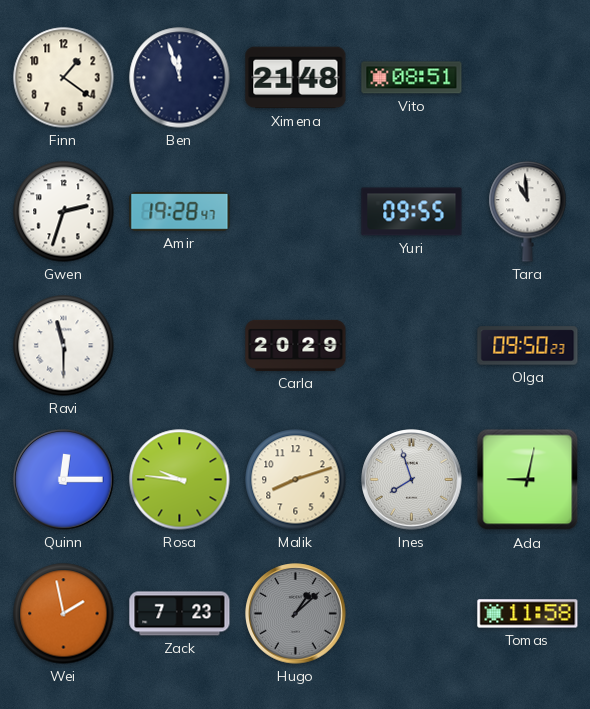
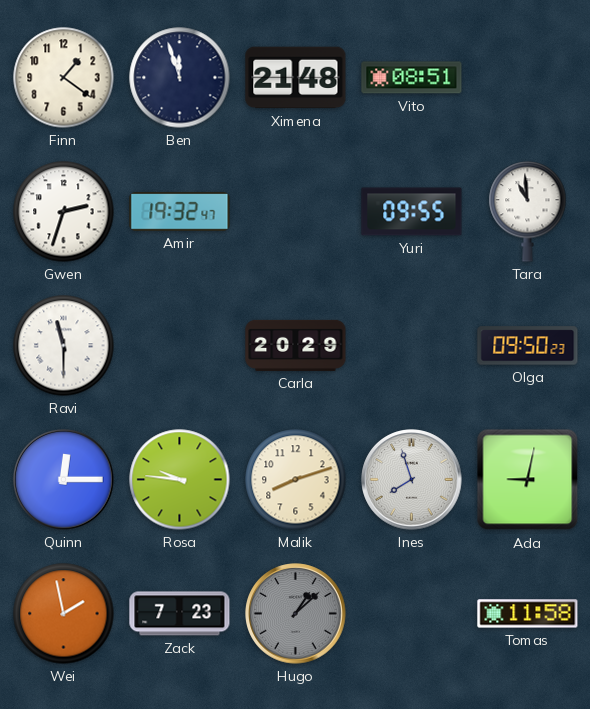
Amir: 19:28 -> 19:32 (180, 212)
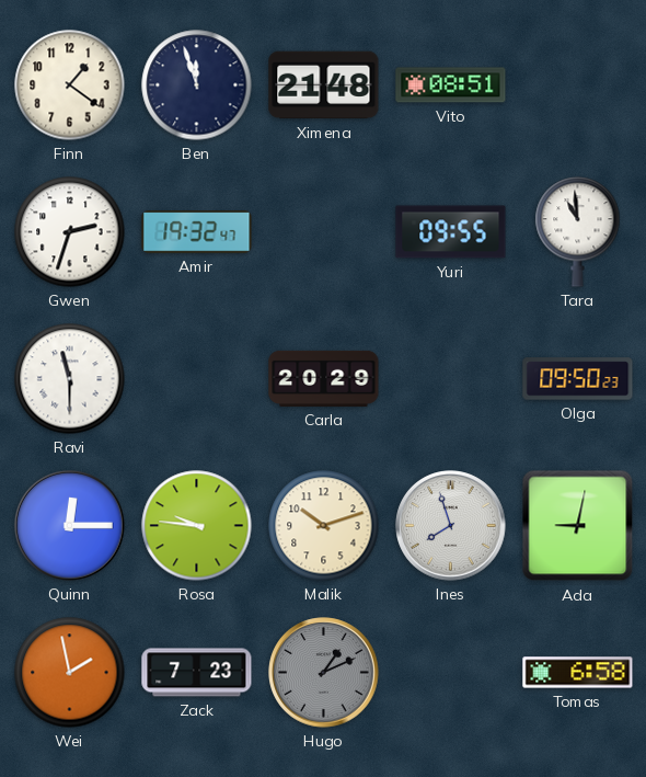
Malik: 8:12 -> 10:12 (324, 526)
Hugo: 1:08 -> 1:11 (324, 673)
Tomas: 11:58 -> 6:58 (578, 673)
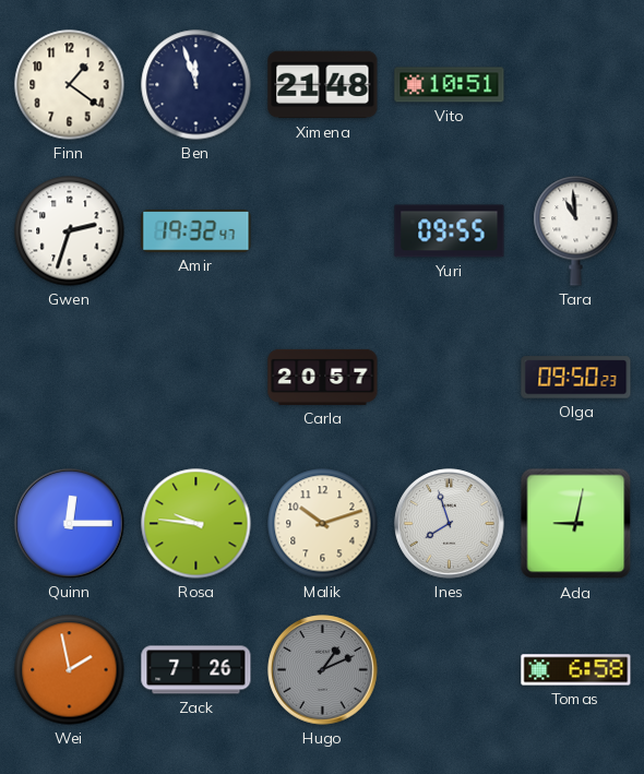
Vito: 08:51 -> 10:51 (450, 85)
Ravi: 11:30 -> none (70, 379)
Carla: 20:29 -> 20:57 (323, 377)
Zack: 7:23 -> 7:26 (196, 670)
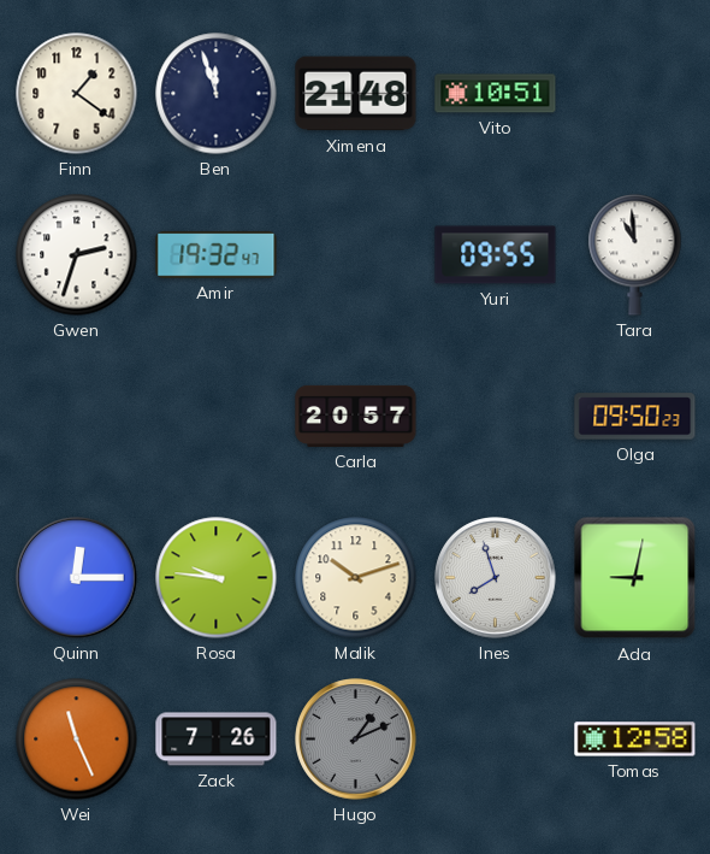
Wei: 1:58 -> 11:26 (77, 740)
Tomas: 6:58 -> 12:58 (635, 740)
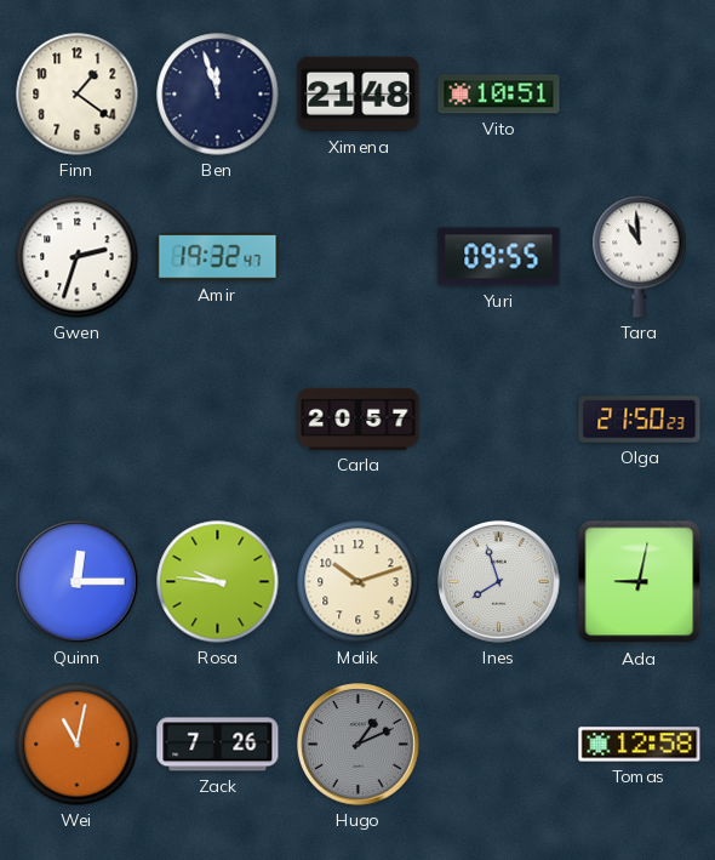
Olga: 09:50 -> 21:50 (640, 420)
Wei: 11:26 -> 11:02 (78, 745)
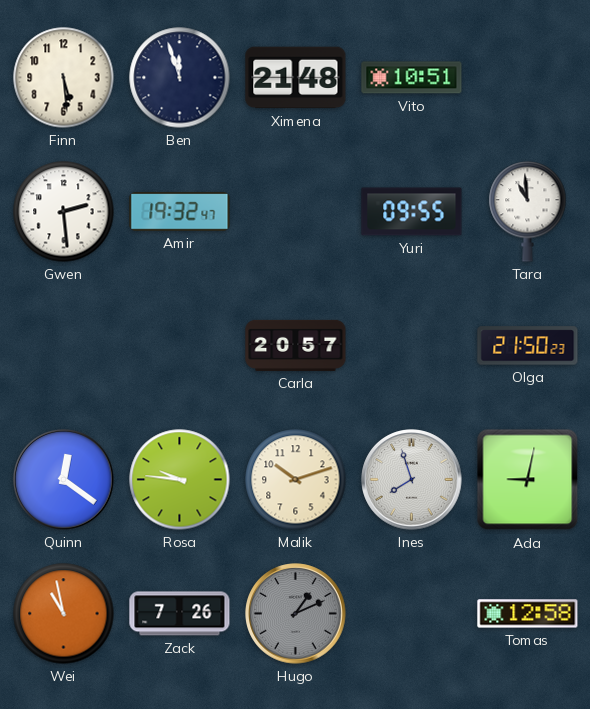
Finn: 1:21 -> 5:29 (64, 78)
Gwen: 2:33 -> 2:29 (64, 212)
Quinn: 12:15 -> 12:21 (64, 480)
Wei: 11:02 -> 10:58 (64, 614)
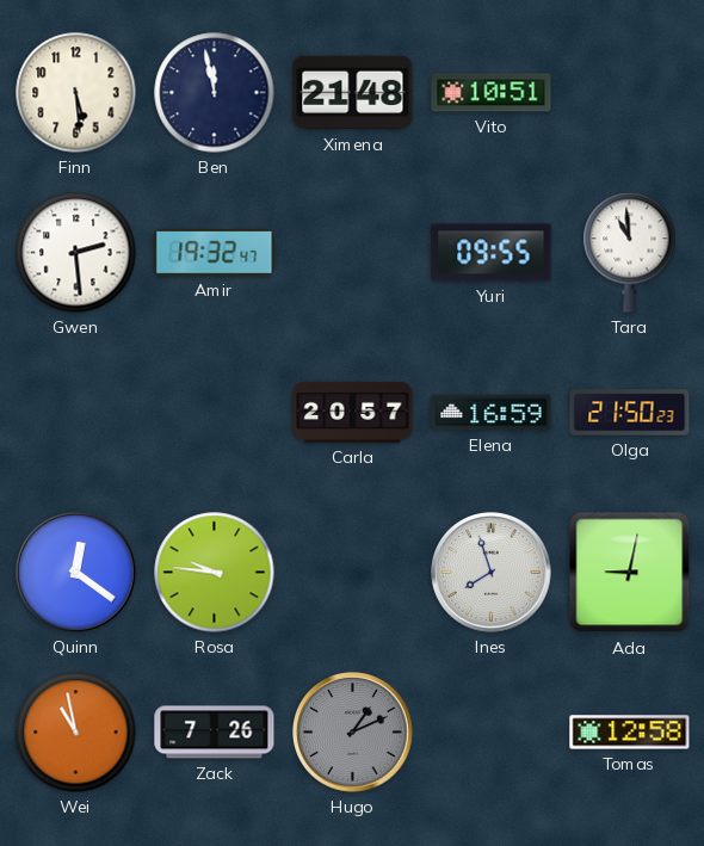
Ben: 11:57 -> 11:58 (215, 93)
Elena: none -> 16:59 (492, 413)
Malik: 10:12 -> none (296, 480)
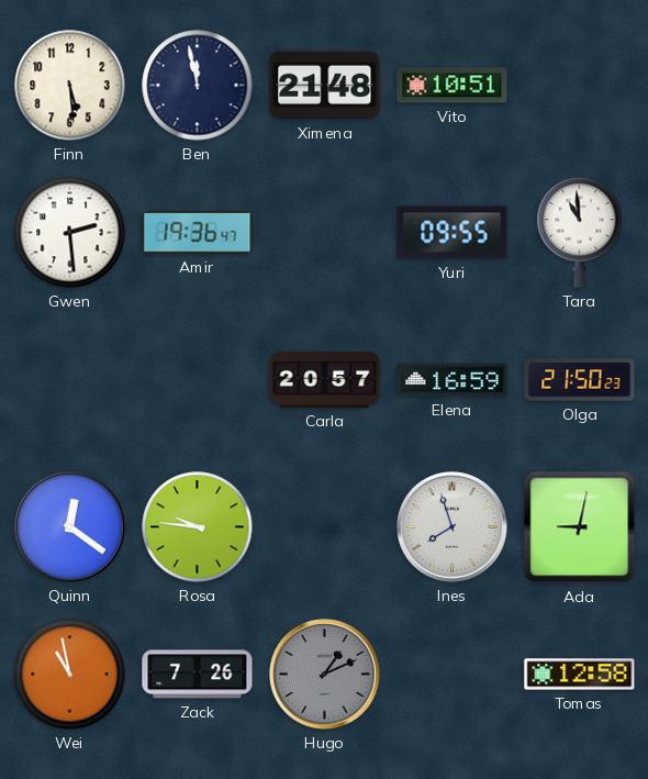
Amir: 19:32 -> 19:36 (198, 233)
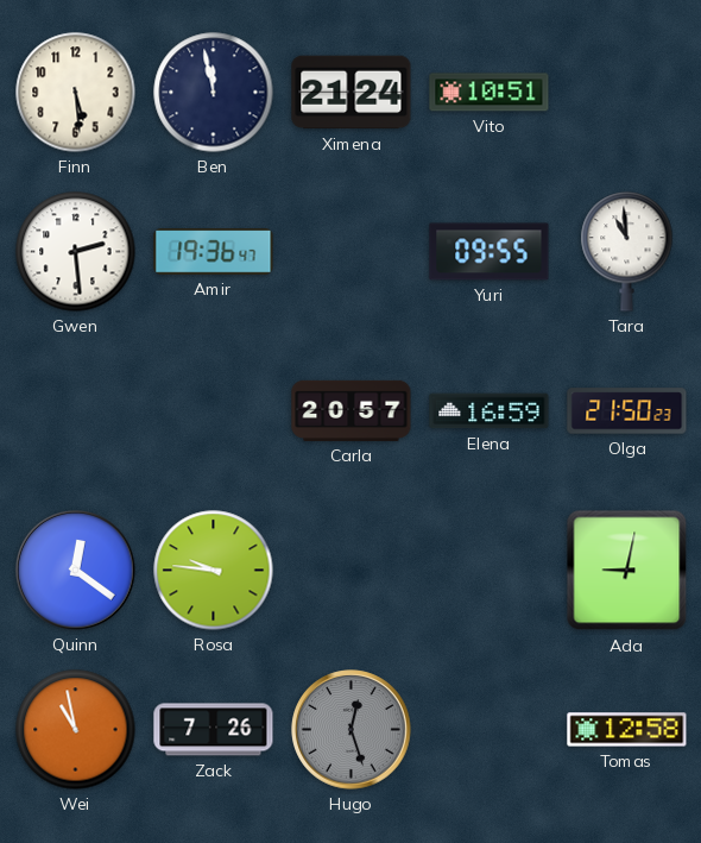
Ximena: 21:48 -> 21:24 (352, 93)
Ines: 7:57 -> none (453, 527)
Hugo: 1:11 -> 12:27 (352, 730)
